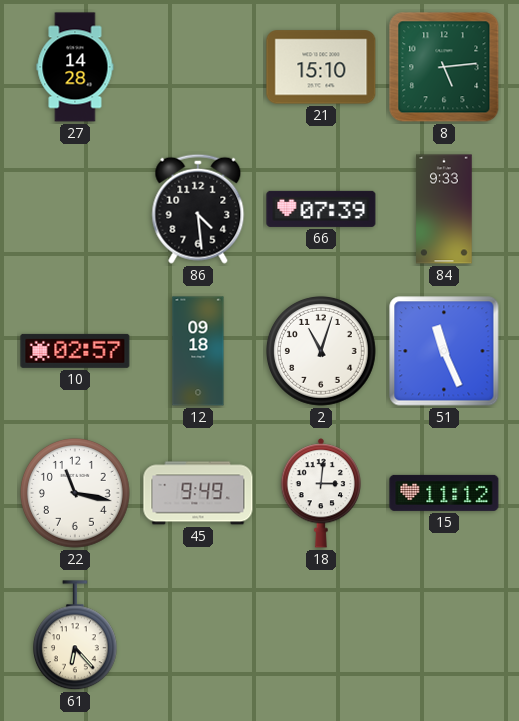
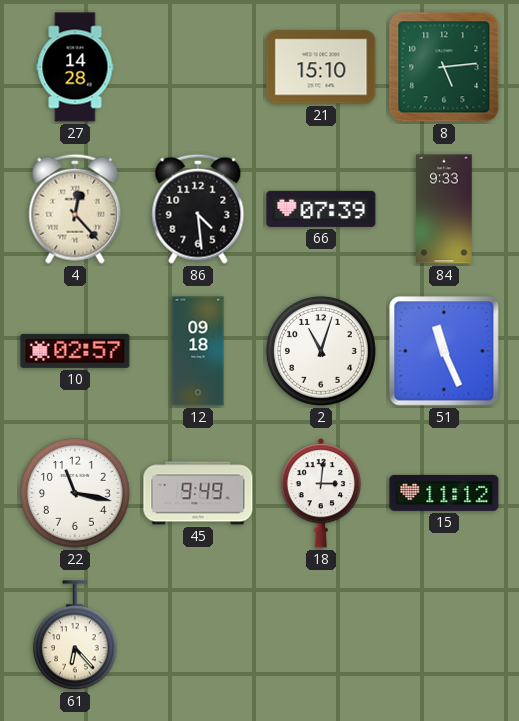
4: none -> 12:23 (75, 209)
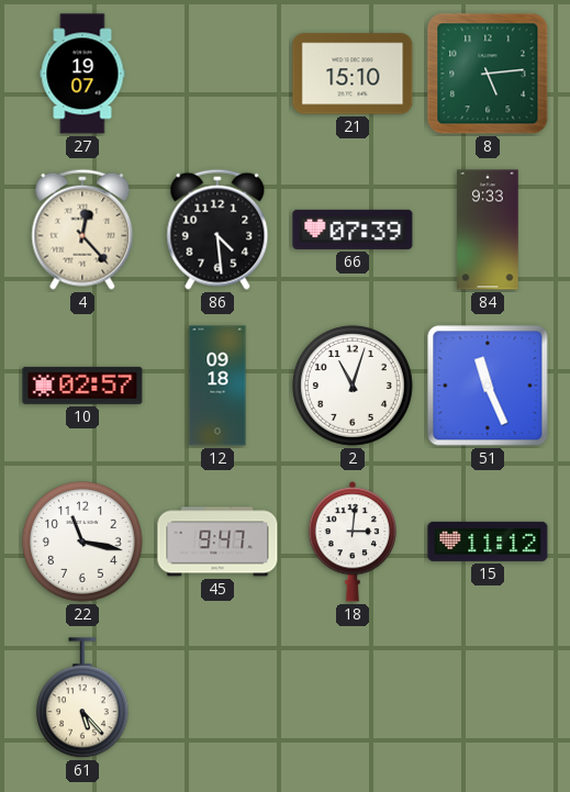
27: 14:28 -> 19:07 (82, 74)
45: 9:49 -> 9:47 (217, 542)
61: 6:23 -> 5:23 (82, 699)
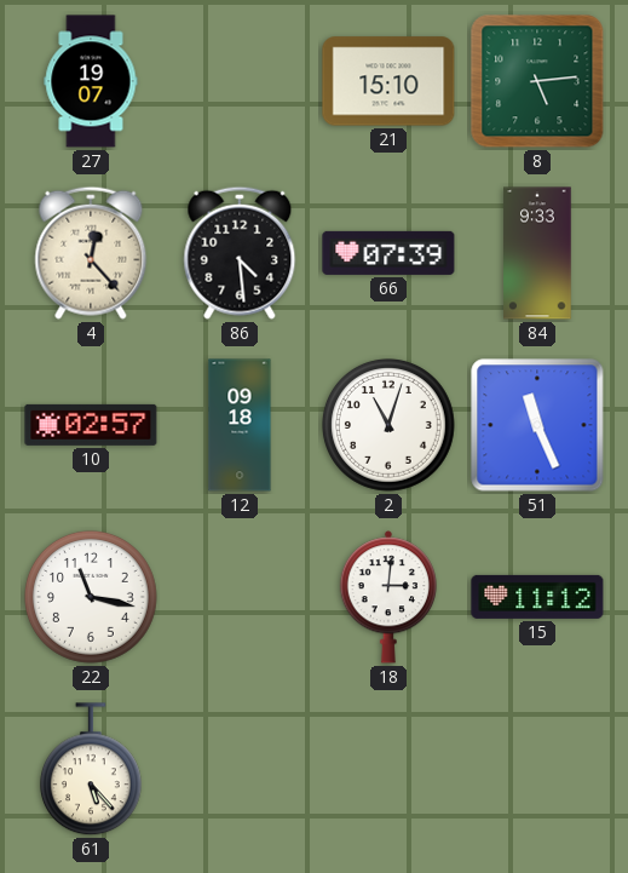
45: 9:47 -> none (217, 542)
